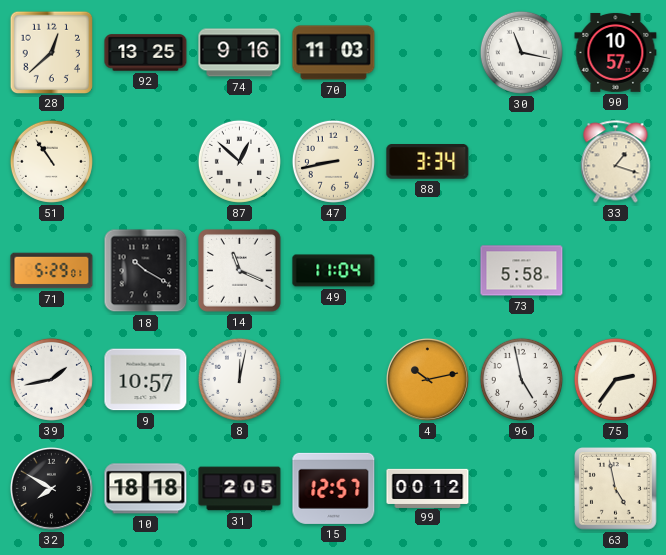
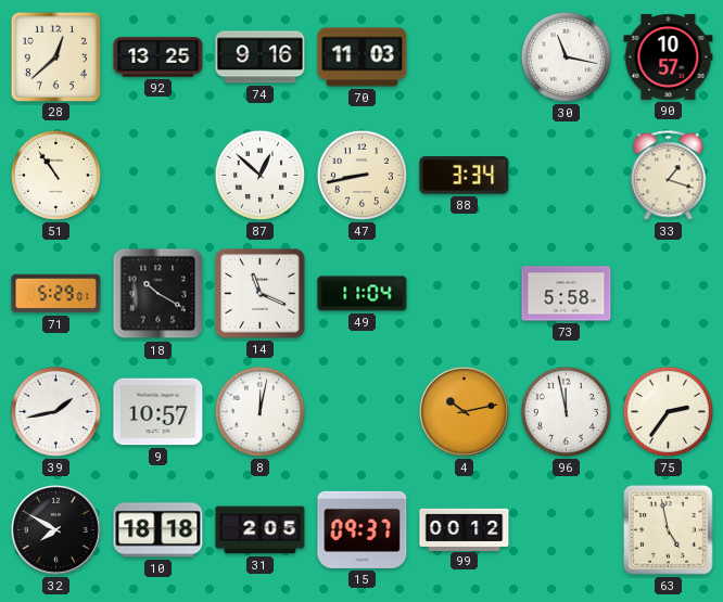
96: 4:58 -> 11:58 (566, 411)
15: 12:57 -> 09:37 (363, 529)
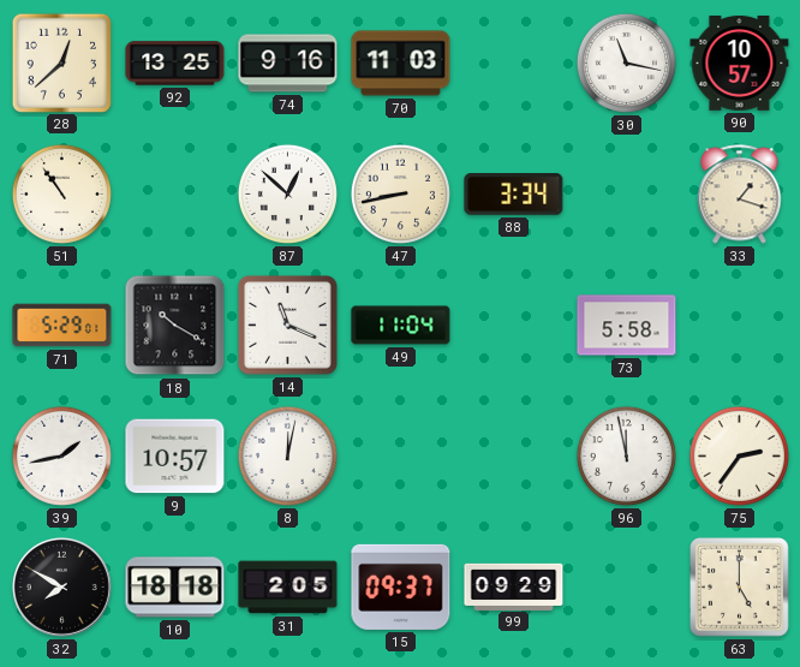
4: 10:13 -> none (464, 411)
99: 00:12 -> 09:29 (514, 586)
63: 4:58 -> 5:00 (740, 588)
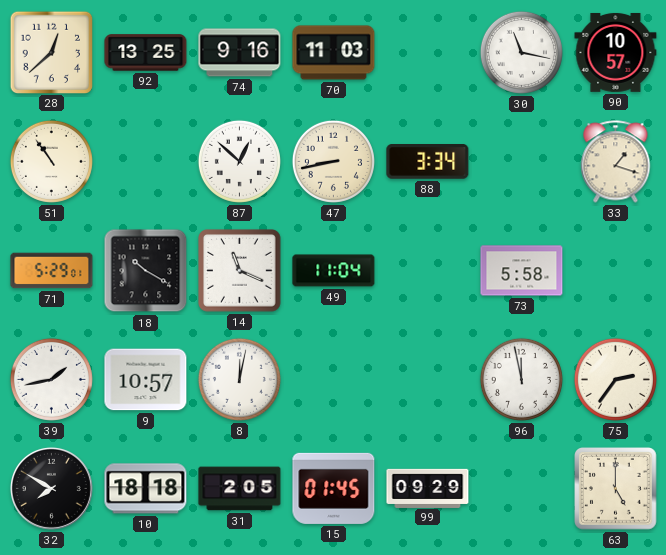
15: 09:37 -> 01:45 (334, 488)
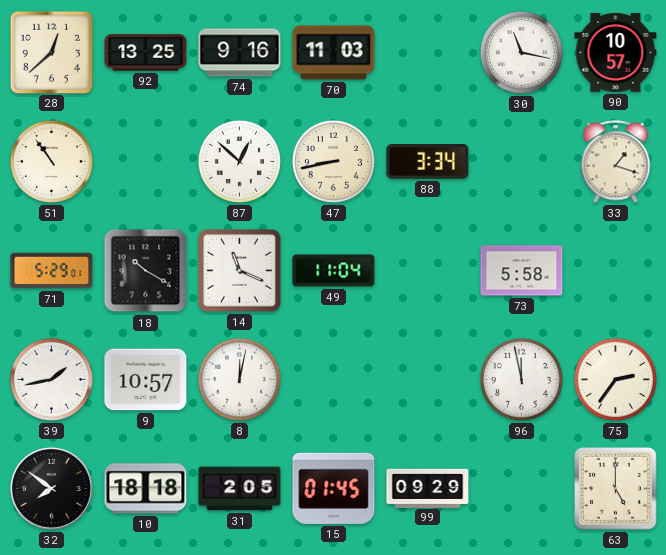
32: 7:50 -> 7:51 (51, 488)
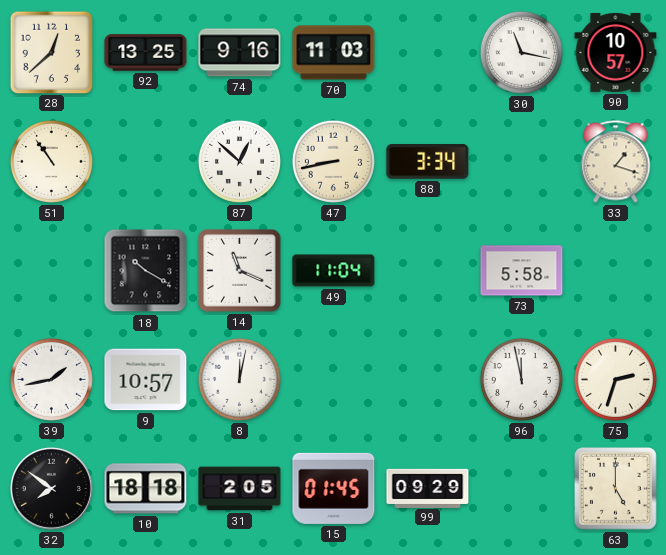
71: 5:29 -> none (52, 271)
75: 2:36 -> 2:33 (615, 379)
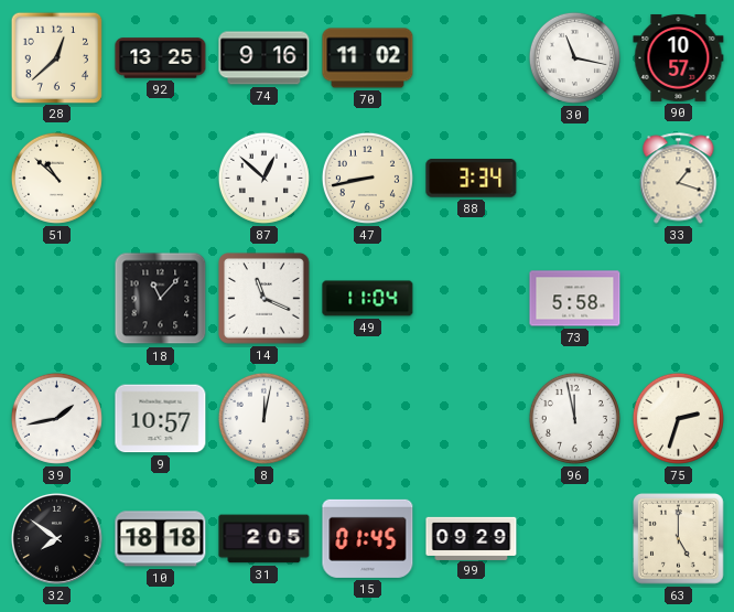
70: 11:03 -> 11:02 (368, 58)
51: 10:54 -> 10:52 (56, 178)
18: 10:20 -> 11:07 (161, 299)
